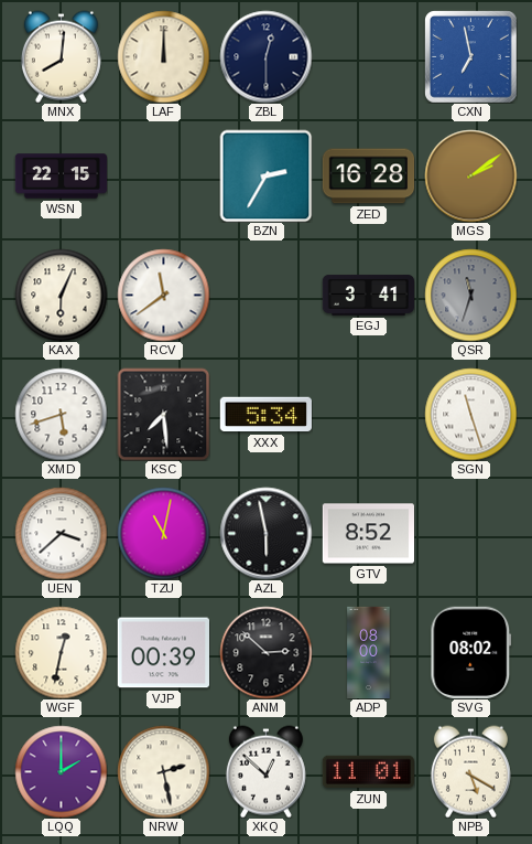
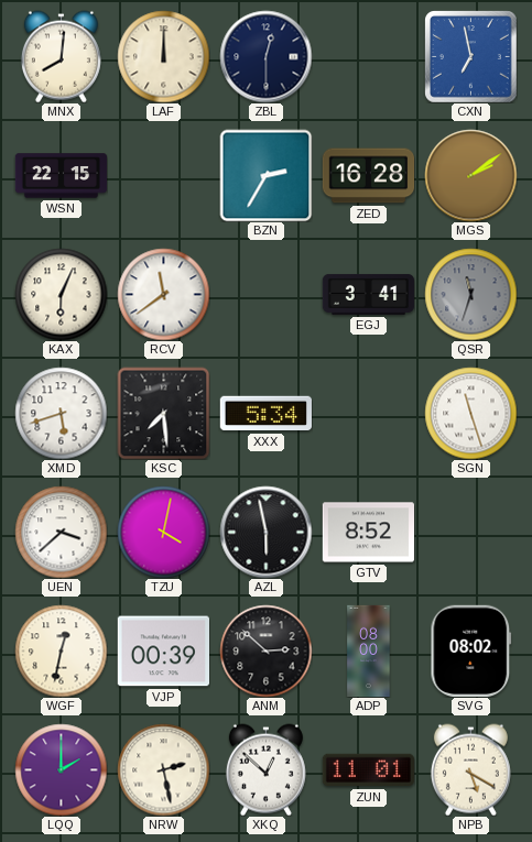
TZU: 11:02 -> 4:02 (163, 532)
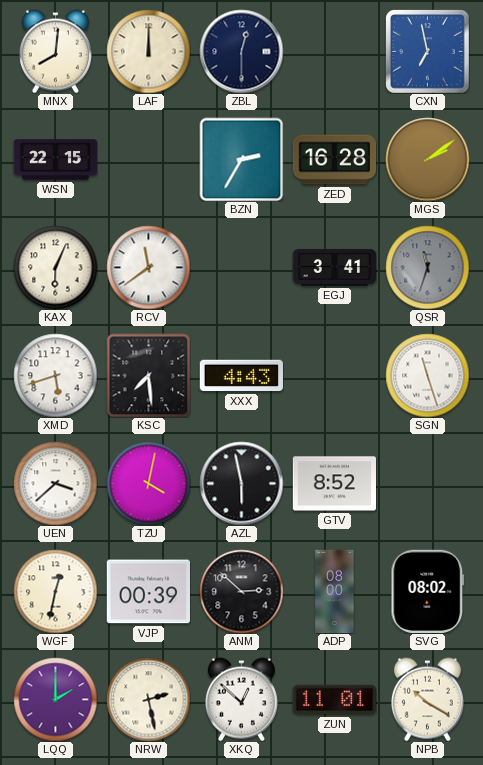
XXX: 5:34 -> 4:43 (241, 376)
NPB: 5:20 -> 10:20 (427, 699)
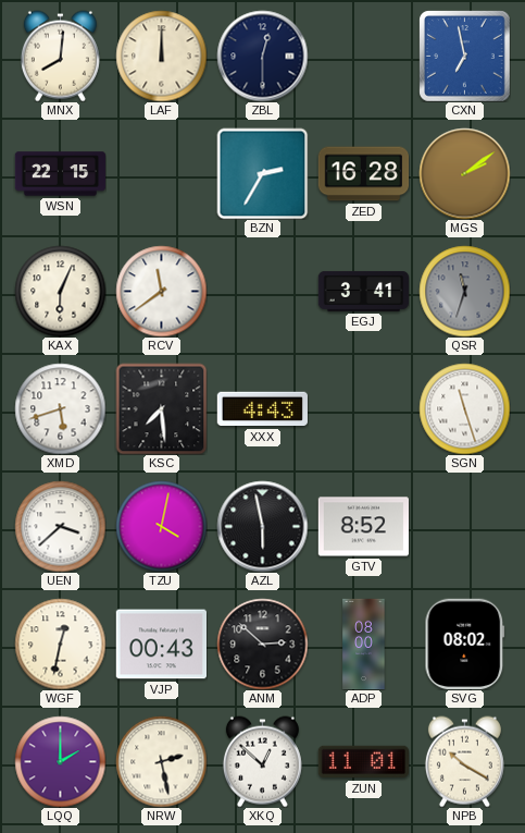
VJP: 00:39 -> 00:43 (161, 645)
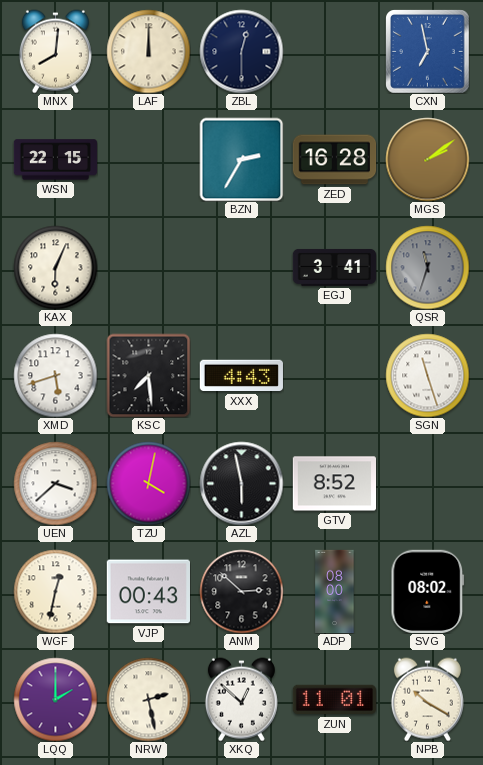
RCV: 11:39 -> none (161, 291)
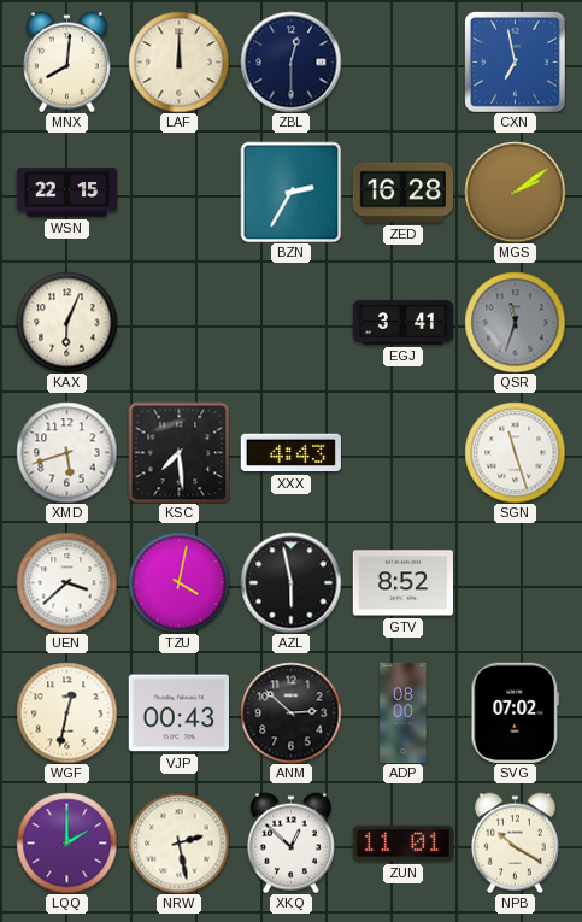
SVG: 08:02 -> 07:02 (516, 712)
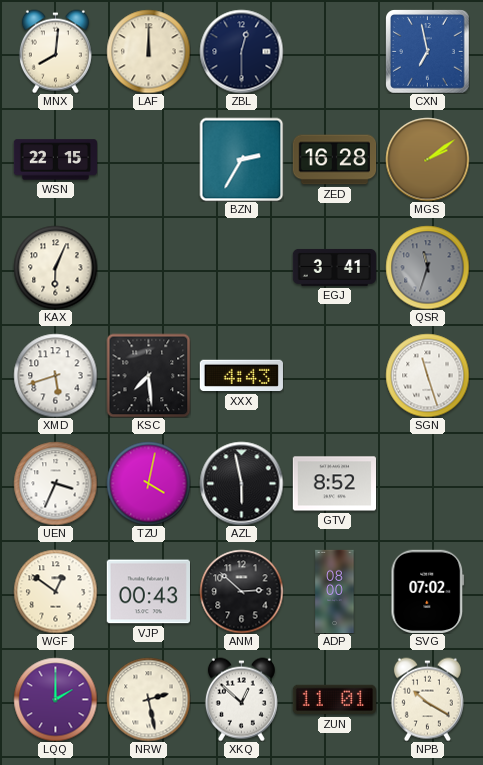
UEN: 3:38 -> 3:34 (55, 483)
WGF: 12:32 -> 12:51 (55, 591)
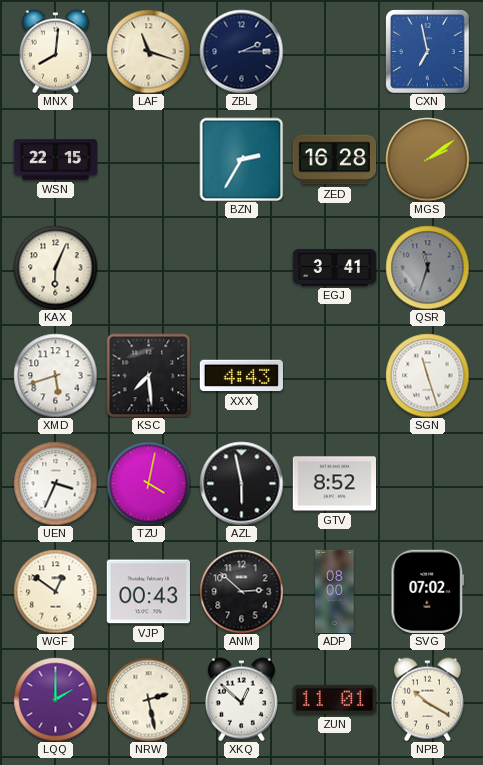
LAF: 12:00 -> 11:18 (148, 51)
ZBL: 12:30 -> 2:15 (241, 51)
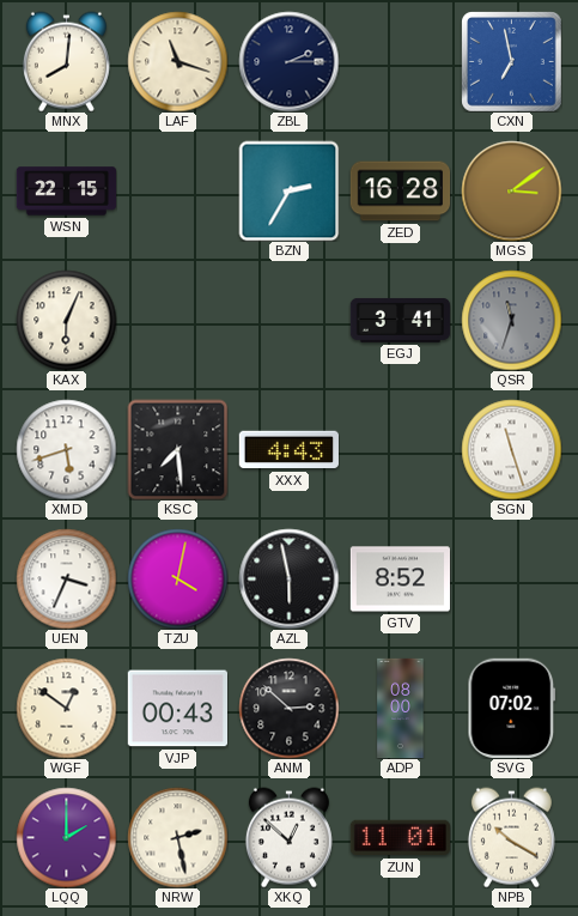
MGS: 2:09 -> 3:09 (511, 190)
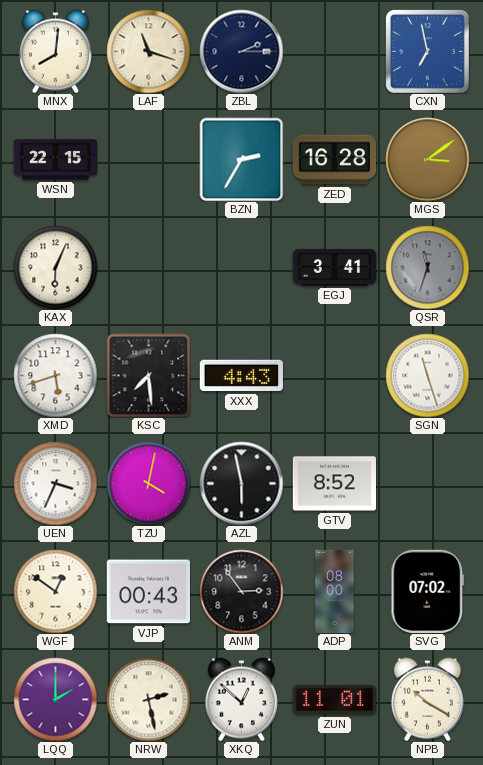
ANM: 2:52 -> 2:54 (241, 591)
